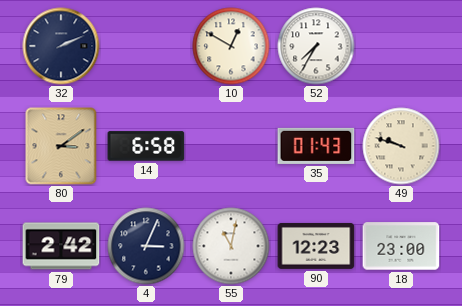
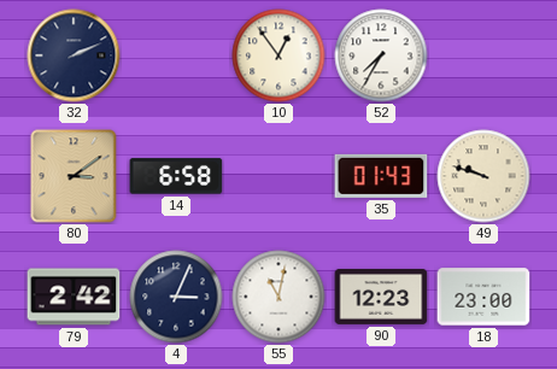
10: 12:50 -> 12:54 (278, 55)
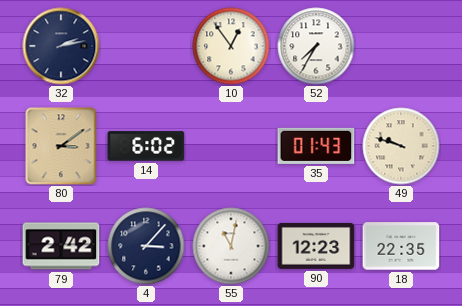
32: 2:11 -> 2:13 (61, 46)
14: 6:58 -> 6:02 (146, 146)
4: 3:04 -> 3:07 (146, 246)
18: 23:00 -> 22:35 (401, 246)
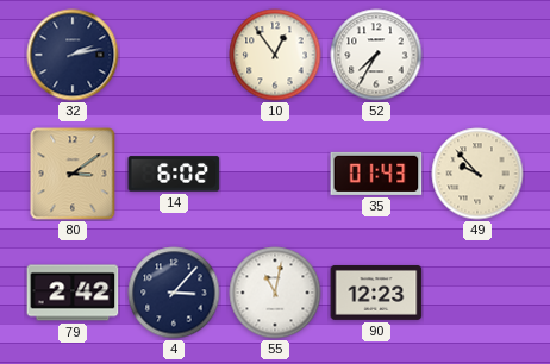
49: 9:48 -> 9:53 (477, 174)
18: 22:35 -> none (401, 246)
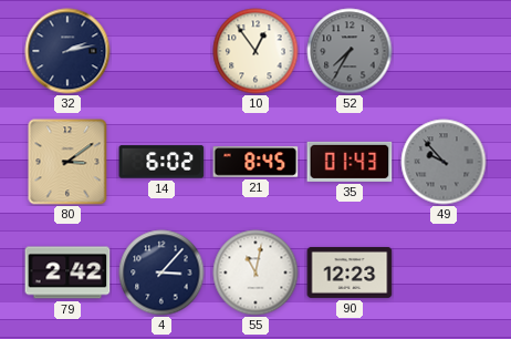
52 dial: white -> grey (350, 51)
21: none -> 8:45 (255, 162)
49 dial: cream -> grey (444, 162)
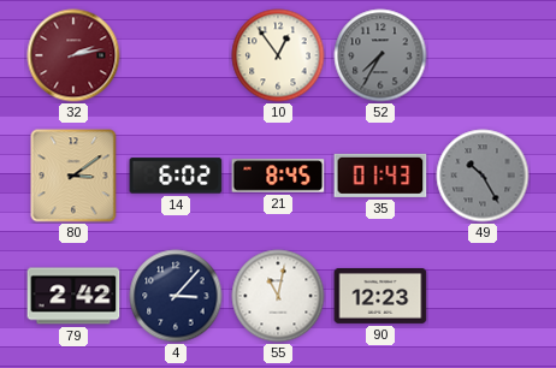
32 dial: navy -> burgundy (73, 55)
49: 9:53 -> 10:25 (483, 176)
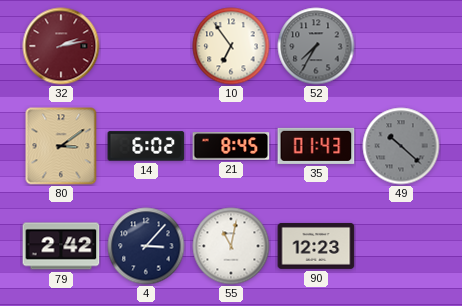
10: 12:54 -> 6:54 (231, 46)
49: 10:25 -> 10:22 (401, 146)
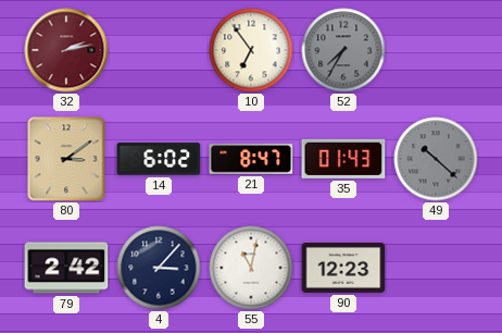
21: 8:45 -> 8:47 (251, 159)
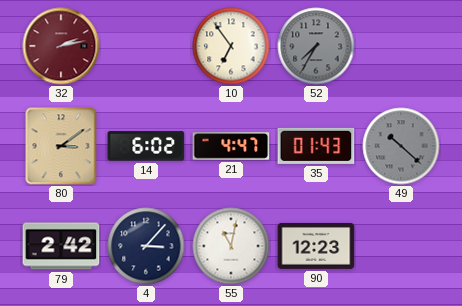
21: 8:47 -> 4:47 (231, 146)
